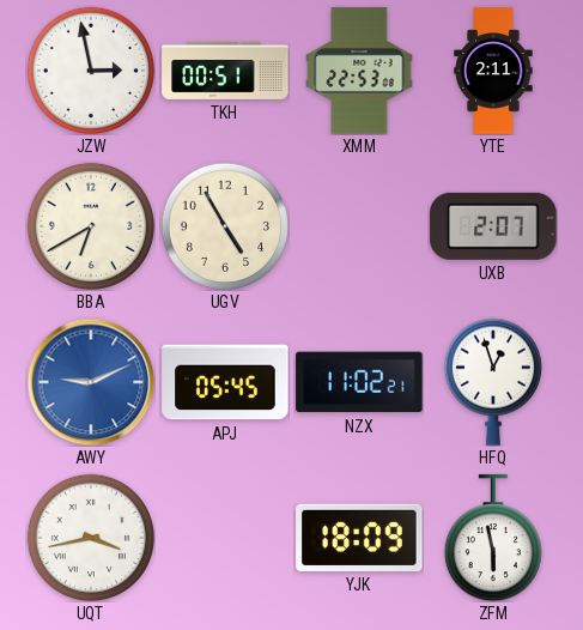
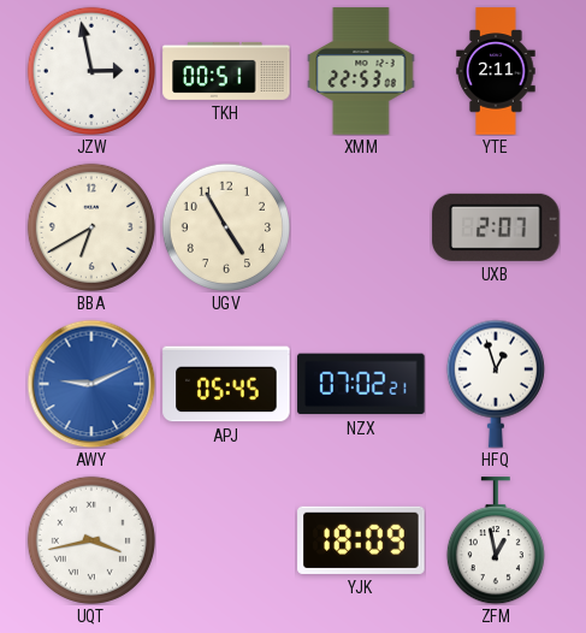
NZX: 11:02 -> 07:02 (361, 384)
ZFM: 5:58 -> 12:58 (496, 540)
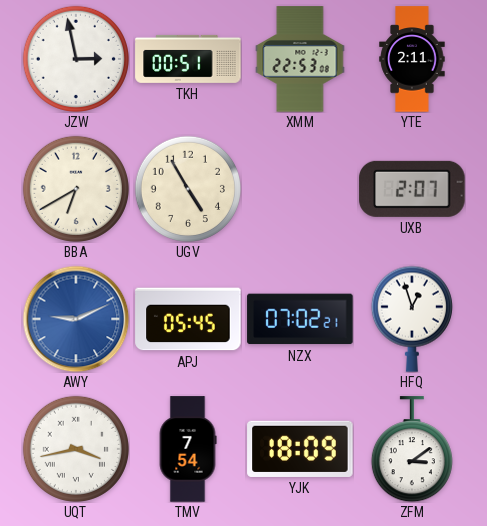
TMV: none -> 7:54 (188, 449)
ZFM: 12:58 -> 3:09 (412, 449)
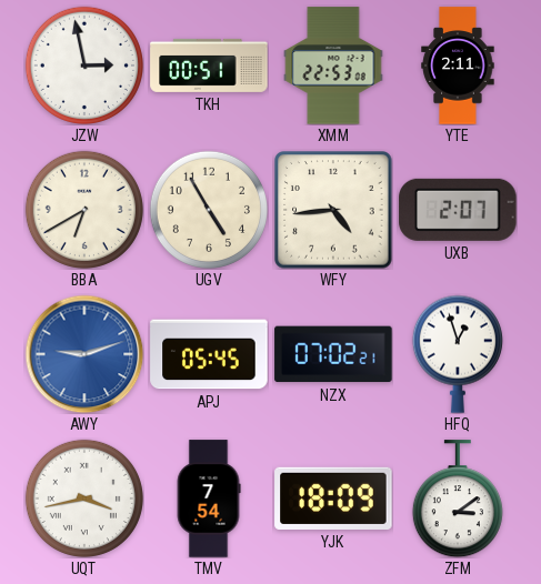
WFY: none -> 4:44 (333, 210)
AWY: 9:11 -> 9:12 (84, 354)
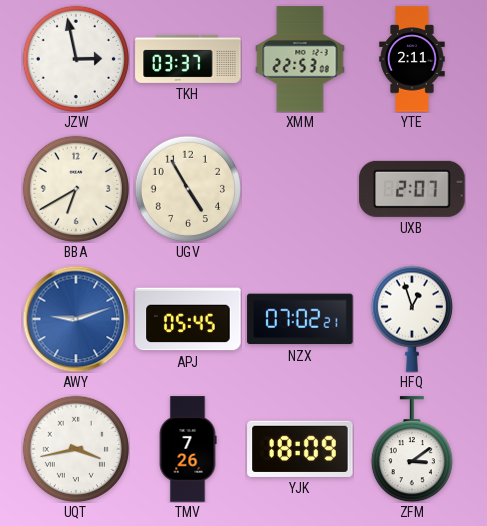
TKH: 00:51 -> 03:37 (188, 59)
WFY: 4:44 -> none (333, 210)
TMV: 7:54 -> 7:26 (188, 449)
